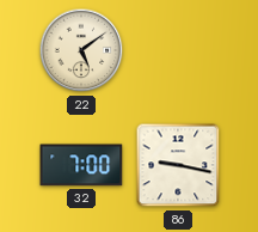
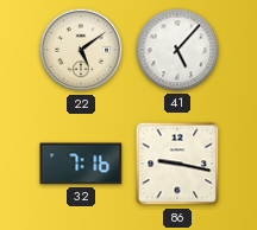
41: none -> 5:07 (177, 50)
32: 7:00 -> 7:16 (81, 164)
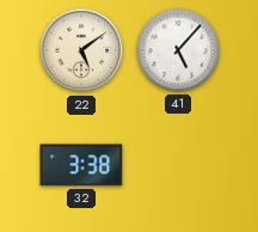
32: 7:16 -> 3:38 (81, 165)
86: 9:17 -> none (177, 164)
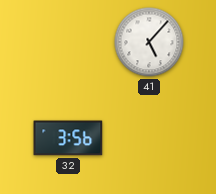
22: 5:09 -> none (81, 50)
32: 3:38 -> 3:56 (68, 138)
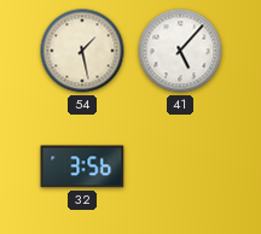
54: none -> 1:28 (82, 51)
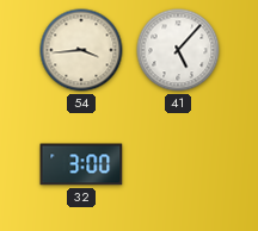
54: 1:28 -> 3:44 (81, 50)
32: 3:56 -> 3:00 (81, 164)
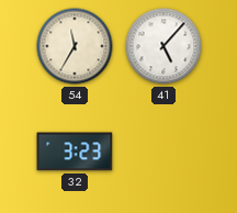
54: 3:44 -> 11:35 (75, 46)
32: 3:00 -> 3:23 (75, 152)
